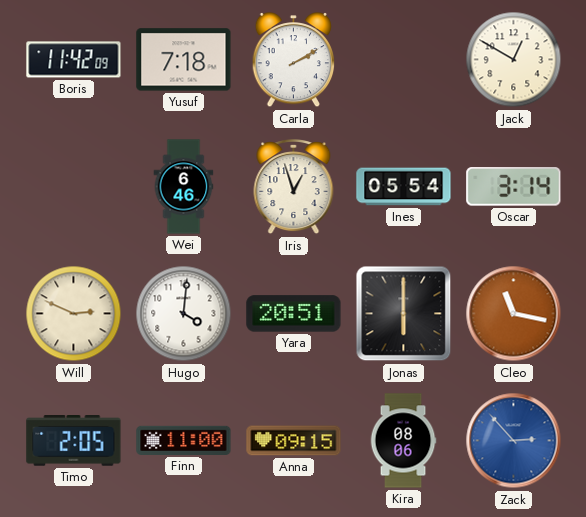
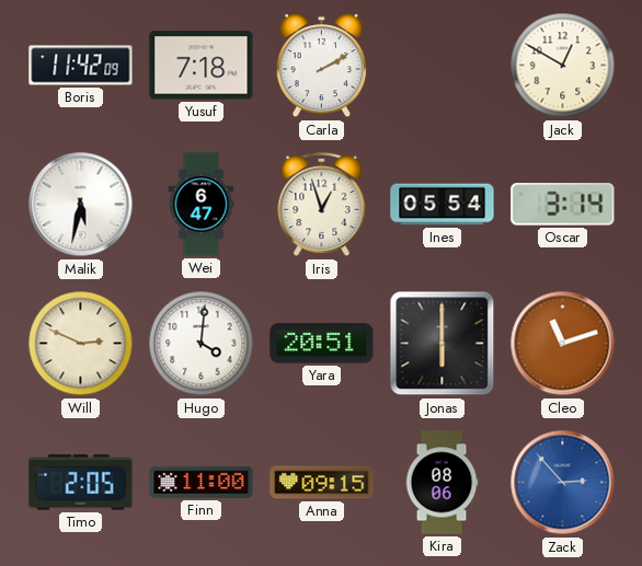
Malik: none -> 5:32 (81, 205)
Wei: 6:46 -> 6:47 (202, 205)
Cleo: 11:17 -> 11:12 (563, 344)
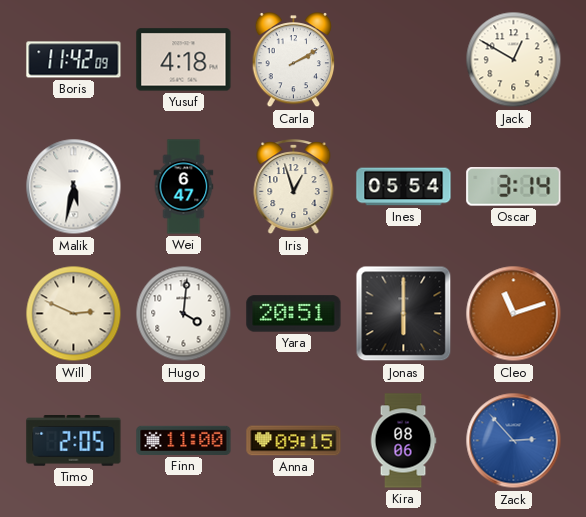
Yusuf: 7:18 -> 4:18 (184, 60)
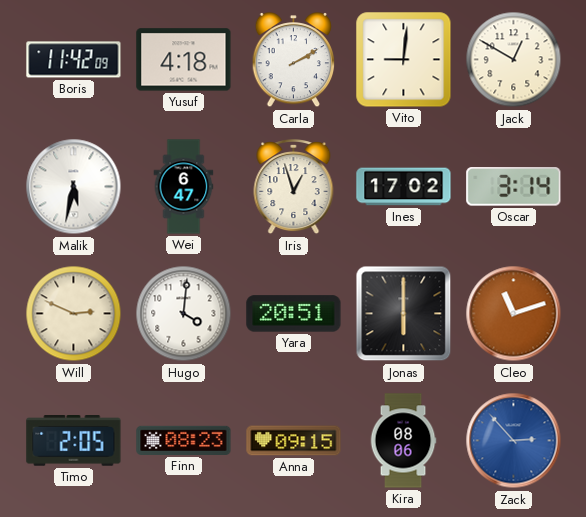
Vito: none -> 9:01 (404, 60)
Ines: 05:54 -> 17:02 (404, 187)
Finn: 11:00 -> 08:23 (184, 440)
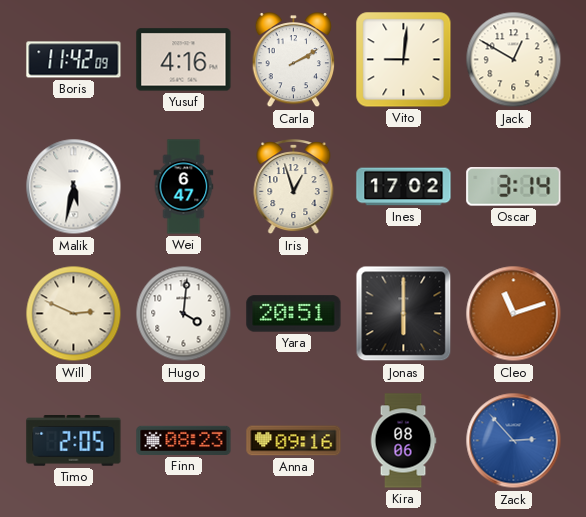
Yusuf: 4:18 -> 4:16 (184, 60)
Anna: 09:15 -> 09:16 (294, 441)
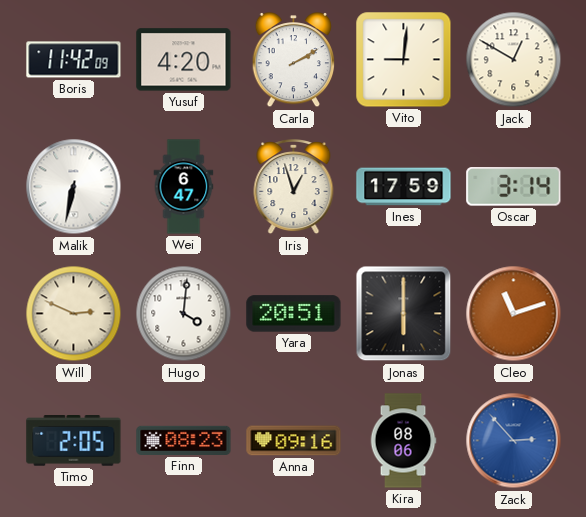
Yusuf: 4:16 -> 4:20 (184, 60)
Malik: 5:32 -> 6:32 (74, 187)
Ines: 17:02 -> 17:59 (404, 187)
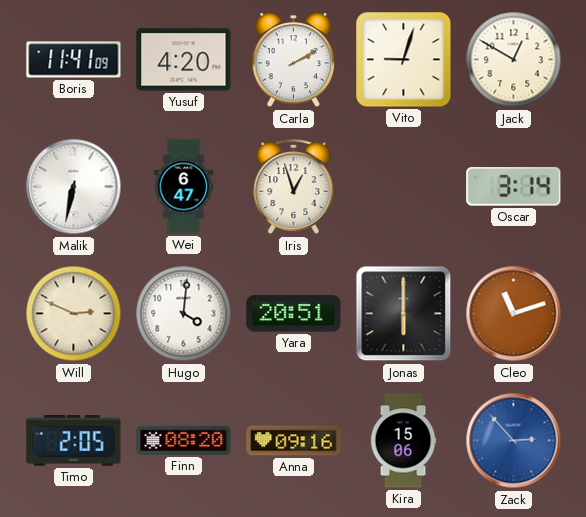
Boris: 11:42 -> 11:41 (74, 60)
Vito: 9:01 -> 9:03 (404, 60)
Ines: 17:59 -> none (404, 187)
Finn: 08:23 -> 08:20 (184, 440)
Kira: 08:06 -> 15:06 (403, 441)
